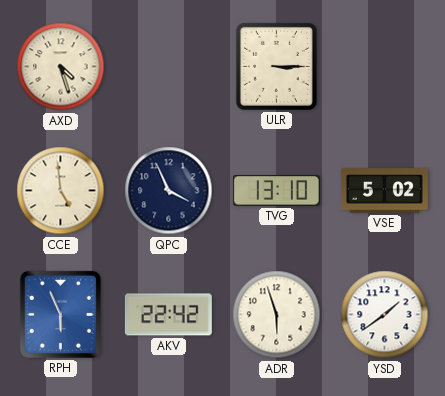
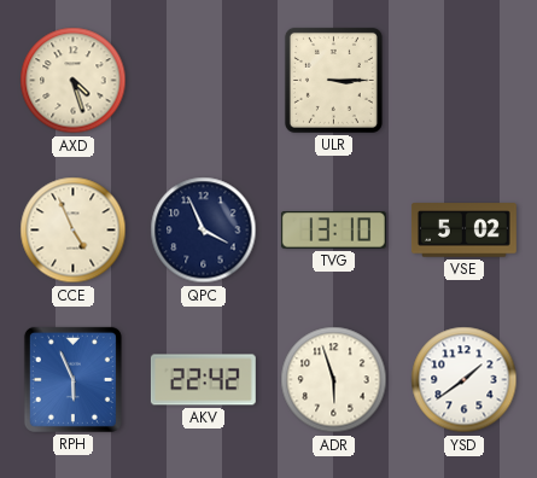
CCE: 4:59 -> 4:56 (74, 231)
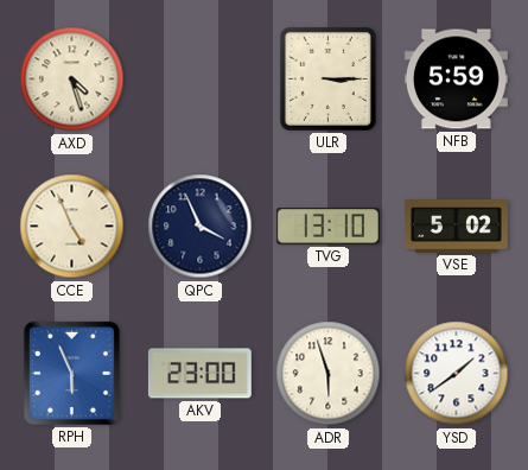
NFB: none -> 5:59 (456, 80)
AKV: 22:42 -> 23:00 (199, 374)
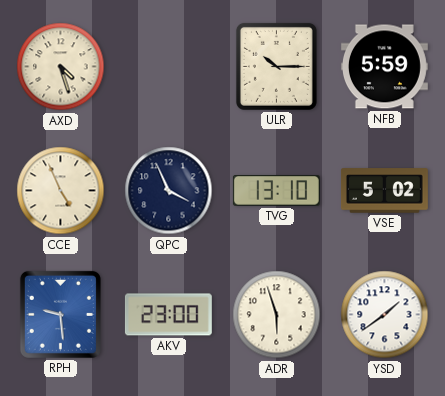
ULR: 3:15 -> 10:15 (276, 66)
RPH: 5:56 -> 9:29 (60, 314)
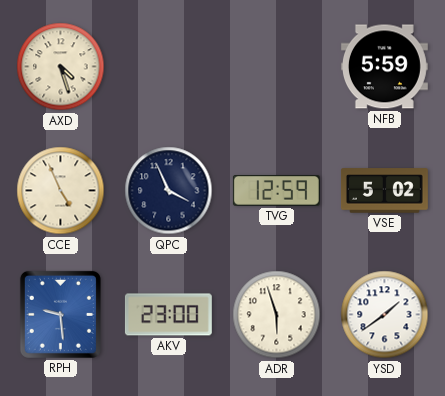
ULR: 10:15 -> none (276, 66)
TVG: 13:10 -> 12:59 (276, 191)
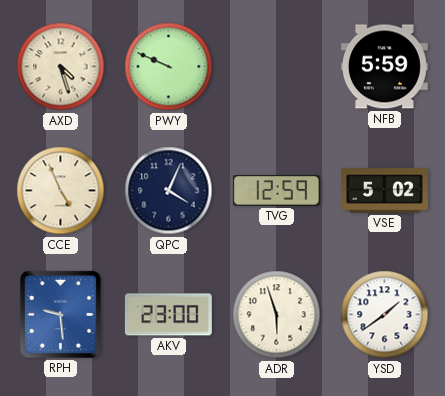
PWY: none -> 9:49 (169, 67)
QPC: 3:56 -> 4:04 (169, 191)
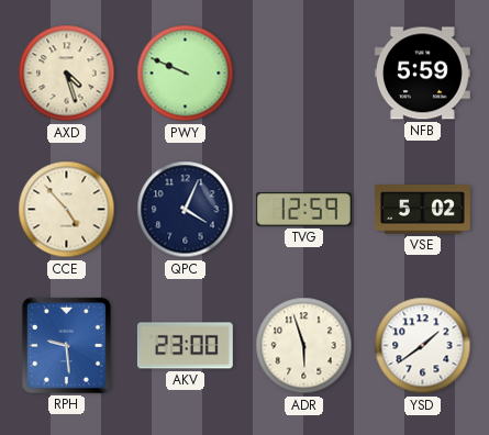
CCE: 4:56 -> 4:53 (67, 210)
